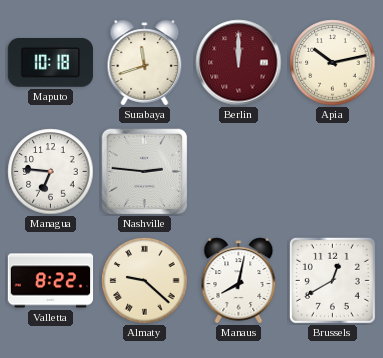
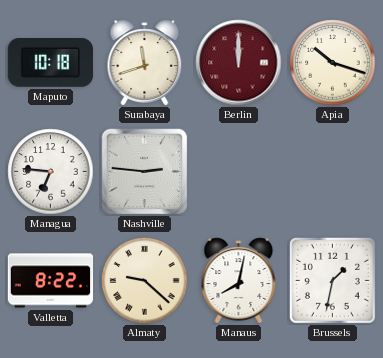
Apia: 10:13 -> 10:18 (333, 63)
Brussels: 12:40 -> 1:32 (332, 280)
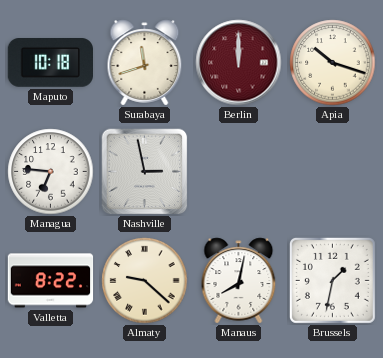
Nashville: 2:46 -> 2:58 (145, 172)
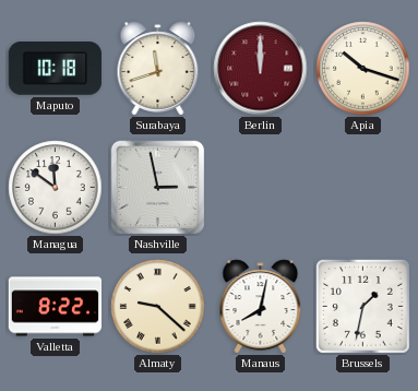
Managua: 6:46 -> 11:51 (56, 188)
